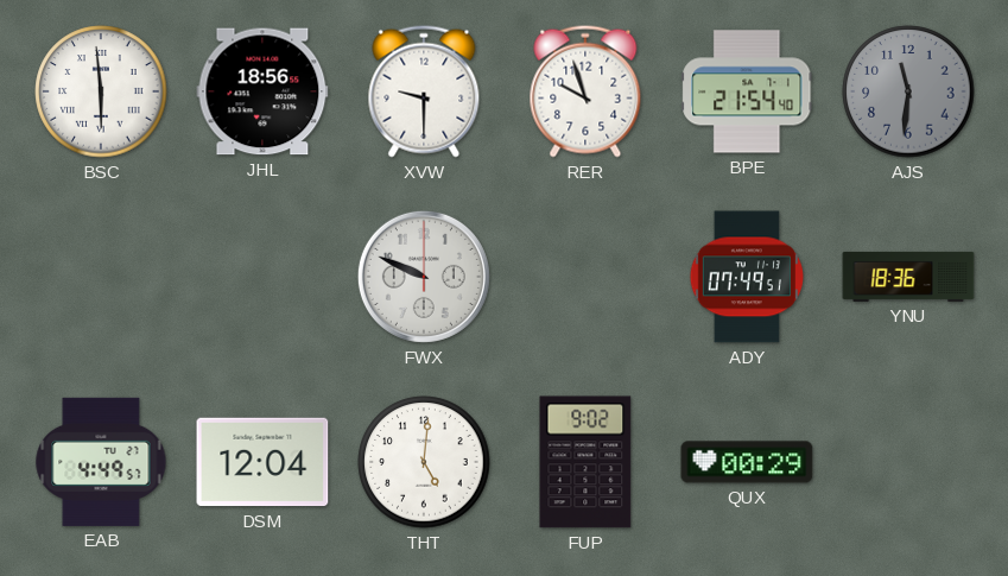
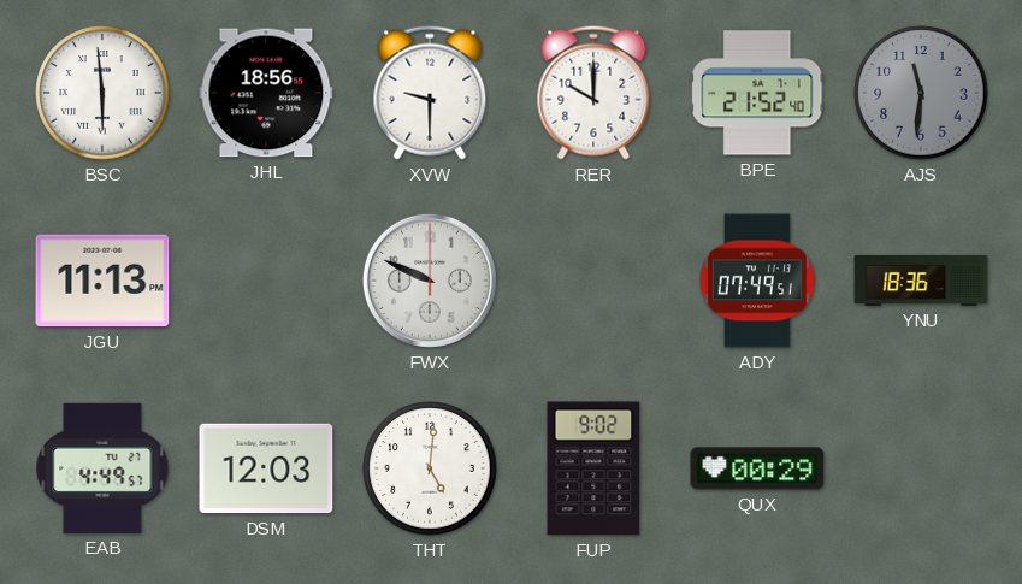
RER: 9:57 -> 10:00 (593, 93)
BPE: 21:54 -> 21:52 (757, 93)
JGU: none -> 11:13 (102, 281)
DSM: 12:04 -> 12:03 (266, 468)
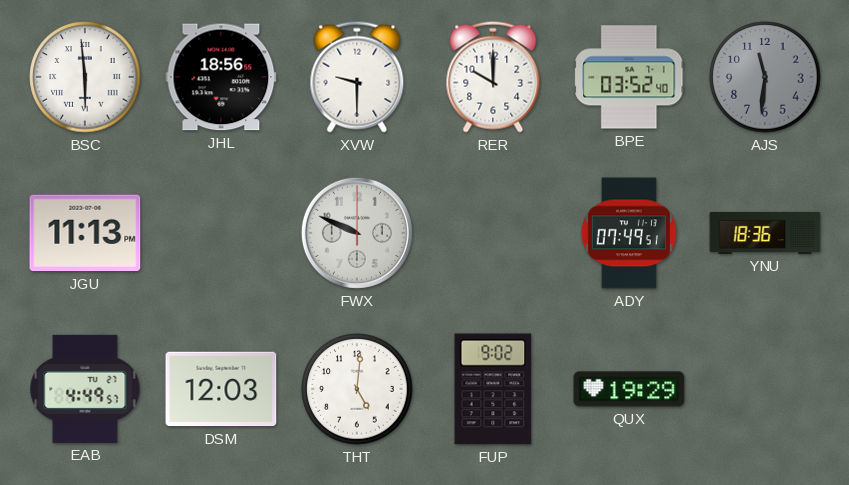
BPE: 21:52 -> 03:52 (629, 77)
QUX: 00:29 -> 19:29 (629, 389)
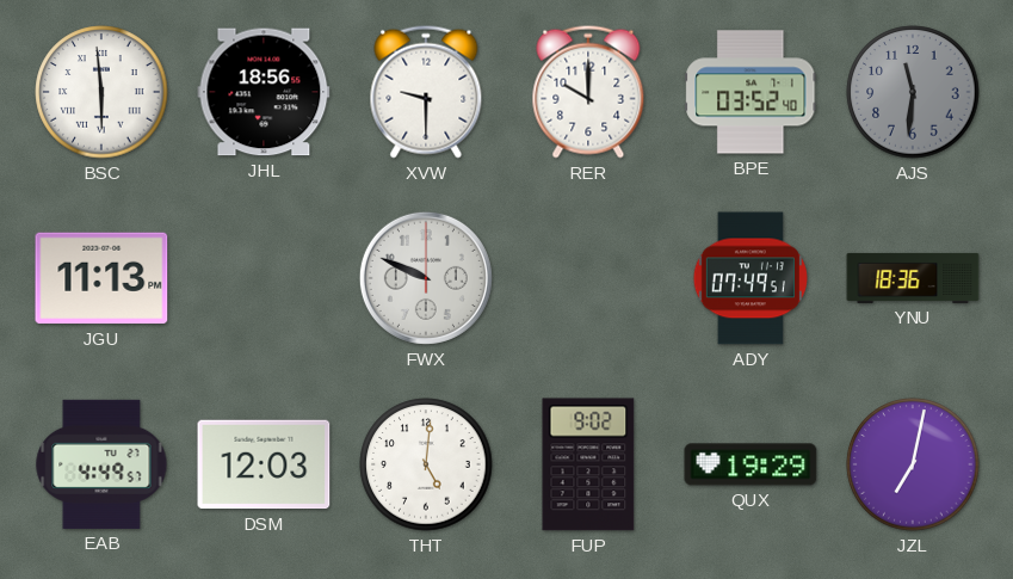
JZL: none -> 7:02 (913, 464)
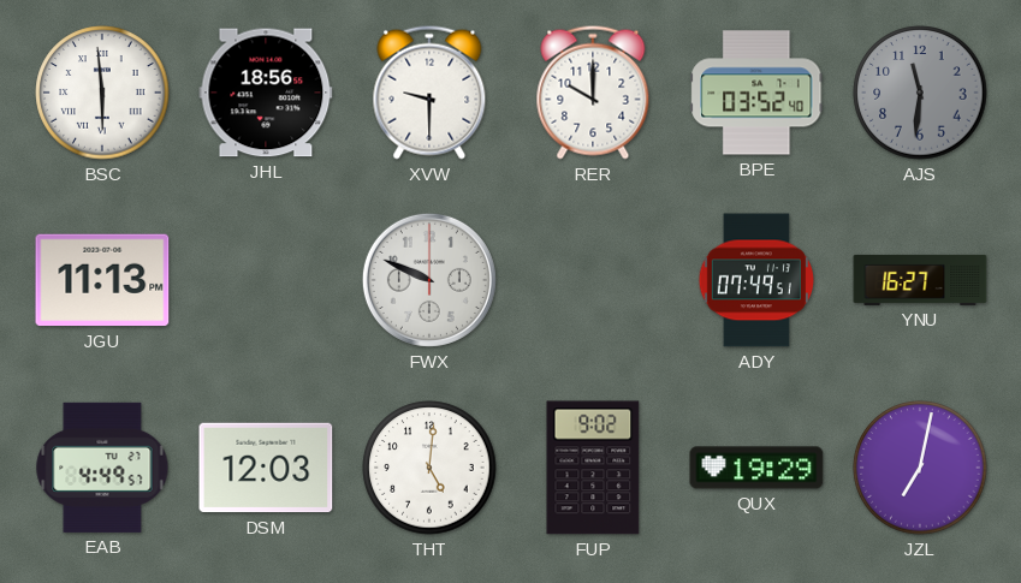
YNU: 18:36 -> 16:27 (920, 280)
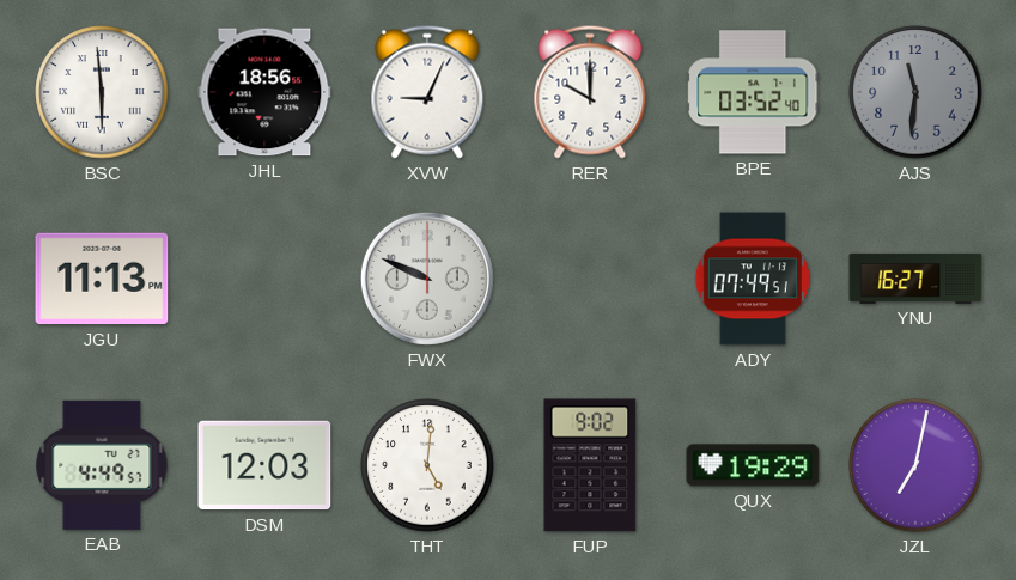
XVW: 9:30 -> 9:04 (427, 92)
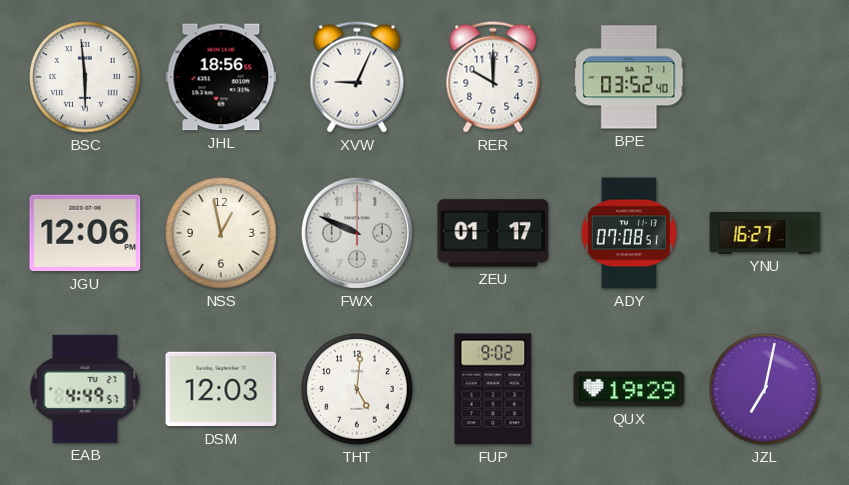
AJS: 11:31 -> none (915, 92)
JGU: 11:13 -> 12:06 (85, 233)
NSS: none -> 12:58 (221, 233)
ZEU: none -> 01:17 (493, 233)
ADY: 07:49 -> 07:08 (628, 233)
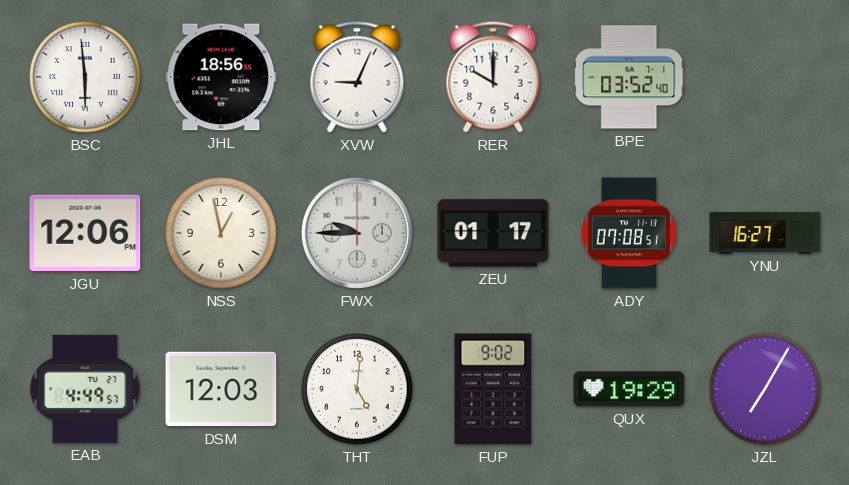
FWX: 9:49 -> 9:45 (357, 233)
JZL: 7:02 -> 7:05 (765, 389)
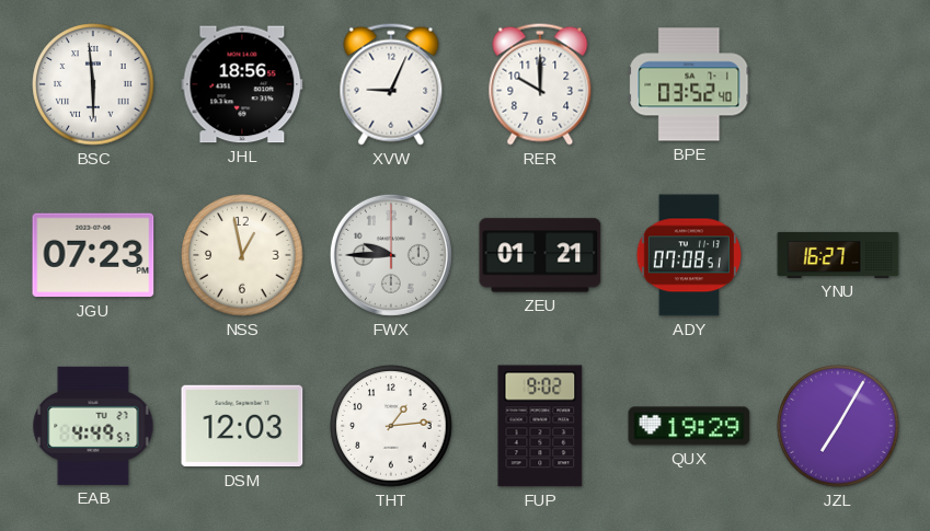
JGU: 12:06 -> 07:23 (93, 255)
ZEU: 01:17 -> 01:21 (540, 255)
THT: 5:01 -> 1:14 (391, 426)
